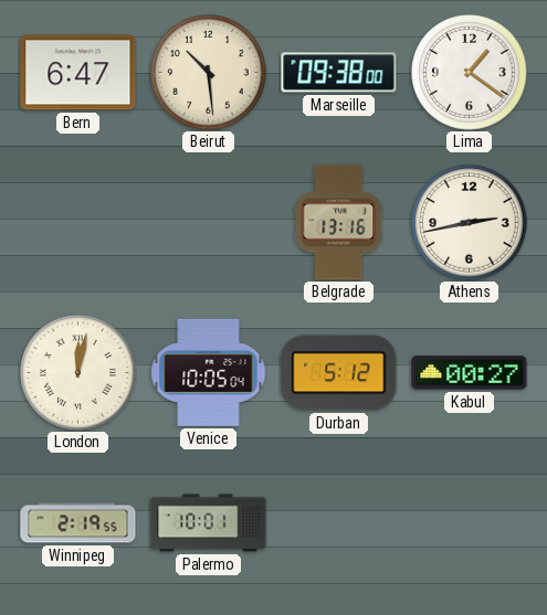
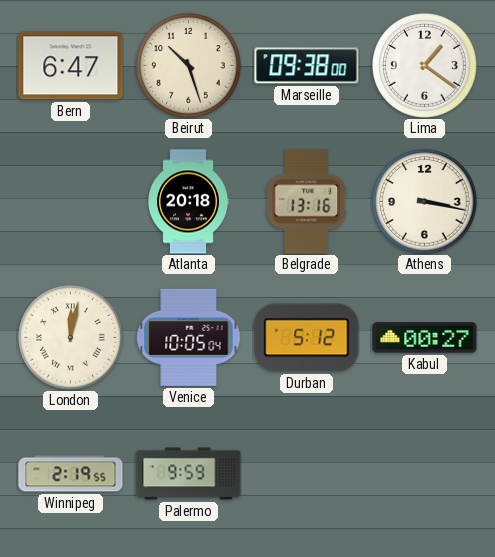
Beirut: 10:29 -> 10:27 (189, 66)
Atlanta: none -> 20:18 (189, 202)
Athens: 2:43 -> 3:17 (425, 202)
Palermo: 10:01 -> 9:59 (189, 474)
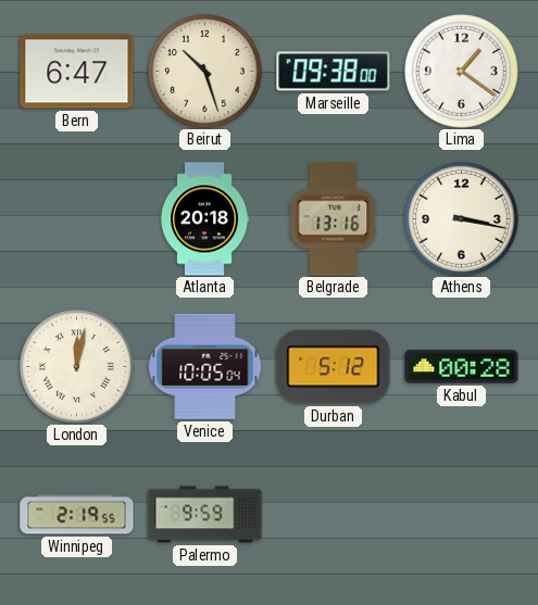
Kabul: 00:27 -> 00:28 (462, 367)
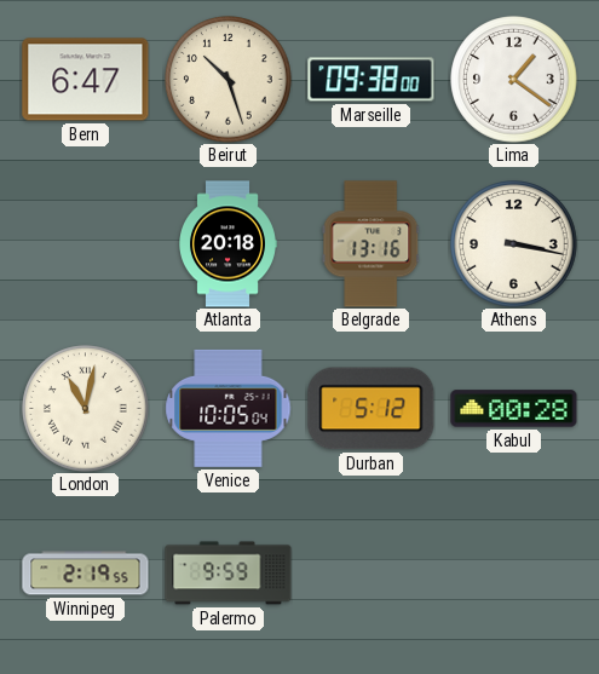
London: 12:02 -> 11:02 (86, 409)
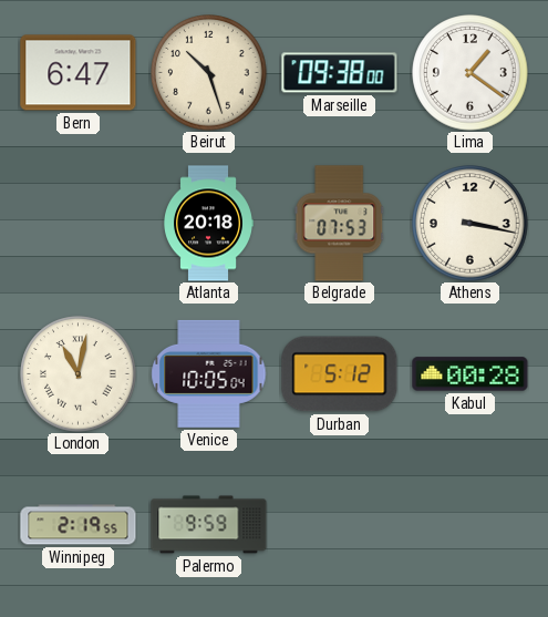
Belgrade: 13:16 -> 07:53 (340, 224)
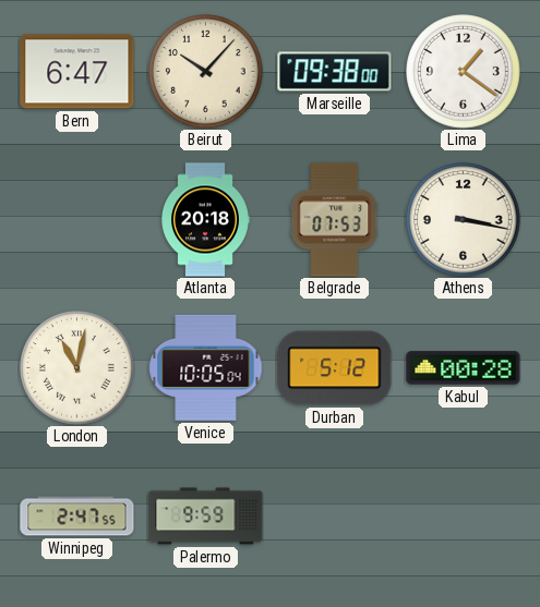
Beirut: 10:27 -> 10:07 (206, 72)
Winnipeg: 2:19 -> 2:47 (77, 517)
